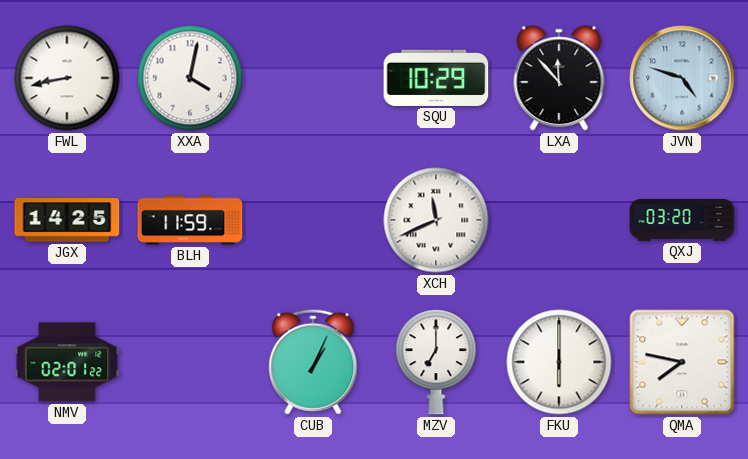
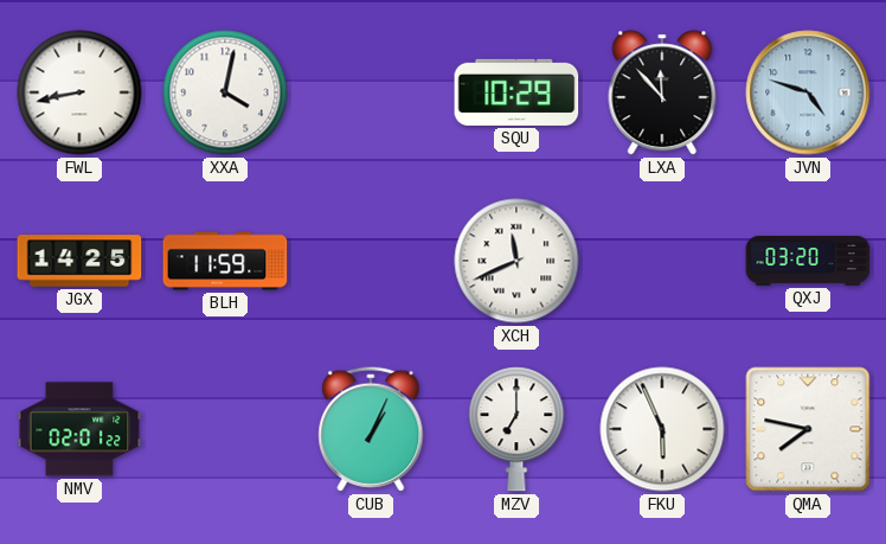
FKU: 6:00 -> 5:56 (662, 429)
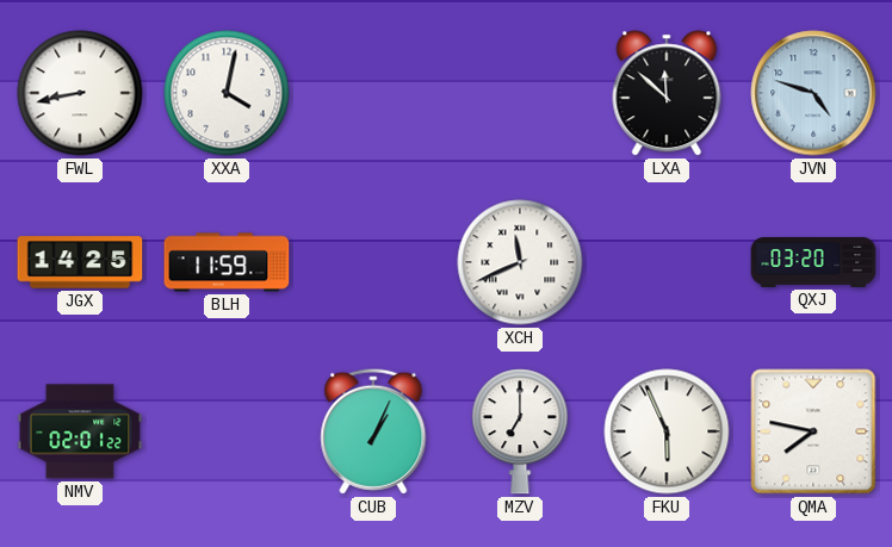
SQU: 10:29 -> none (516, 92)
LXA: 11:53 -> 11:52 (667, 93)
